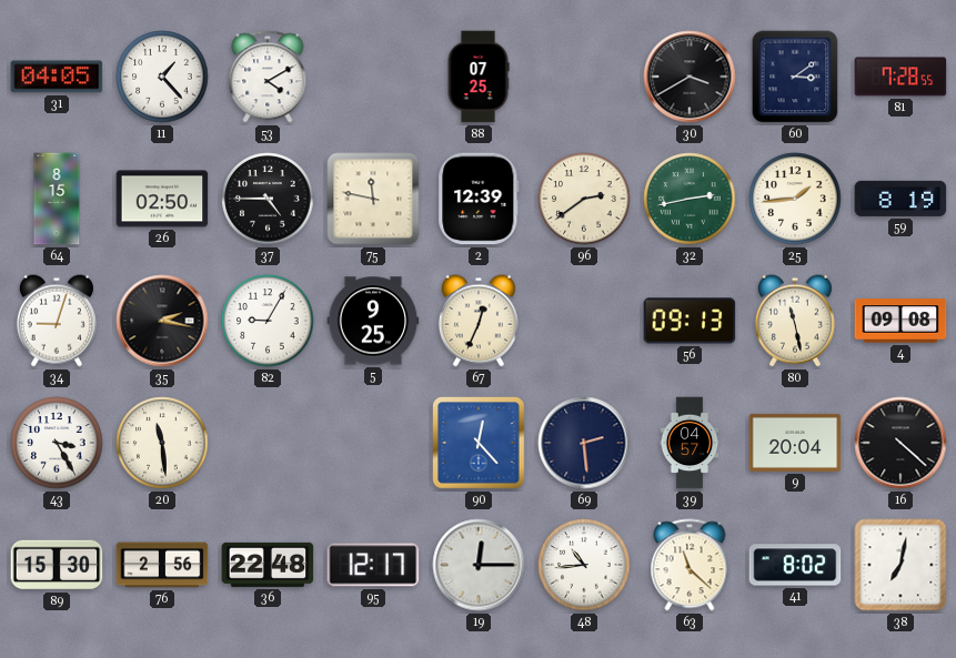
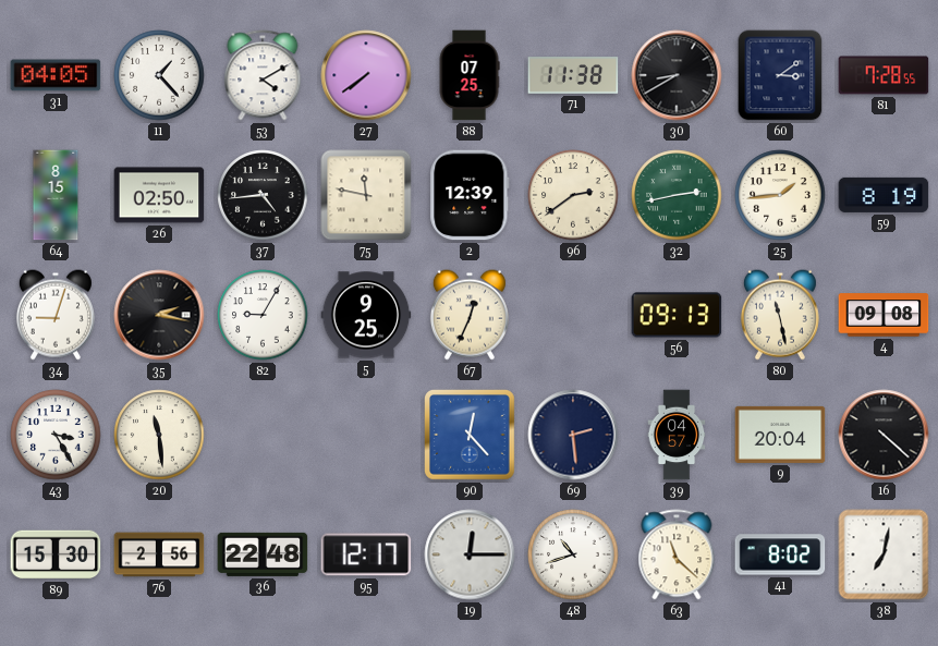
27: none -> 7:39 (366, 75)
71: none -> 11:38 (573, 76)
30: 3:40 -> 8:40 (677, 75)
37: 4:45 -> 4:44 (263, 195)
48: 10:44 -> 10:42 (573, 554)
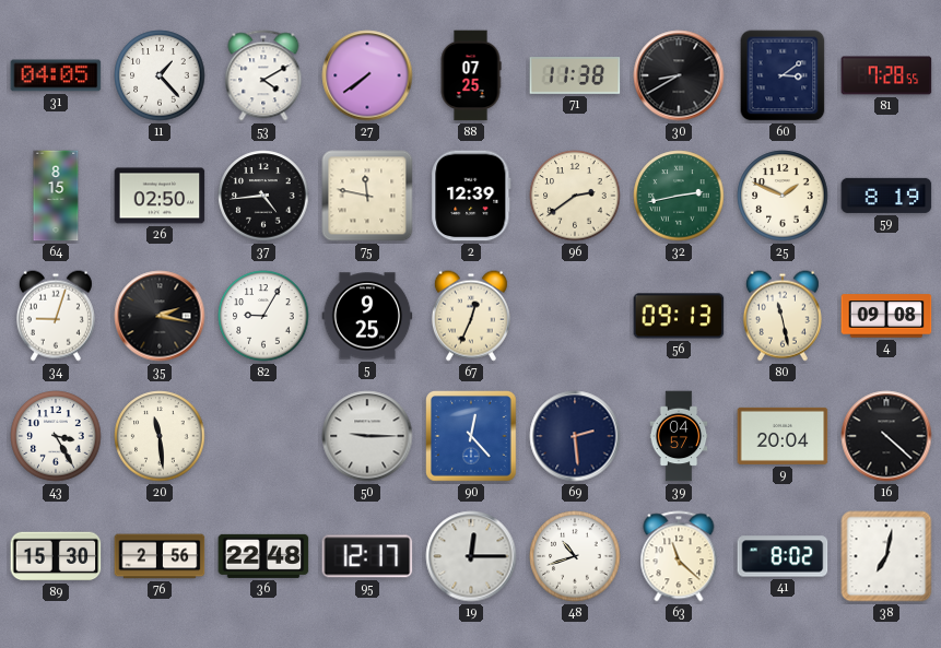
25: 1:44 -> 1:49 (783, 196)
50: none -> 9:15 (367, 436)
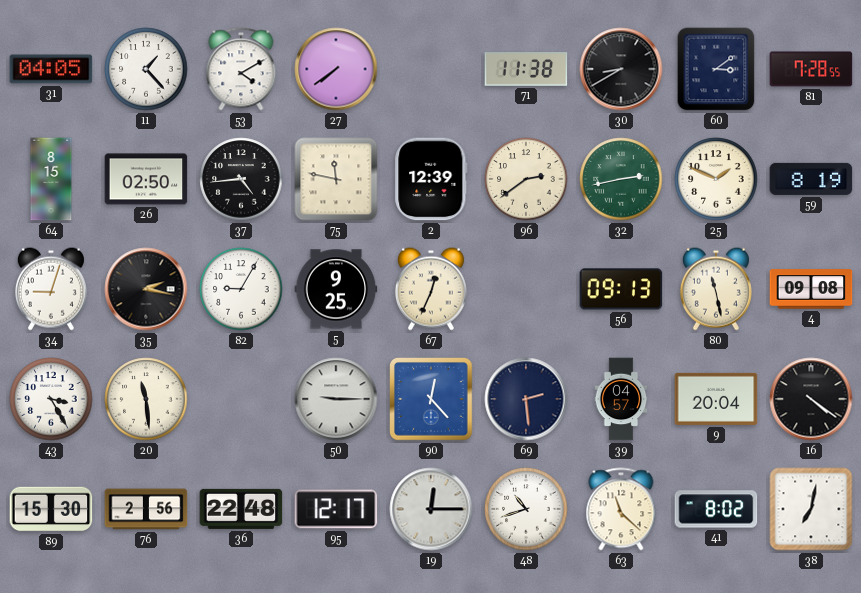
88: 07:25 -> none (471, 75)
16: 4:22 -> 4:21 (811, 399)
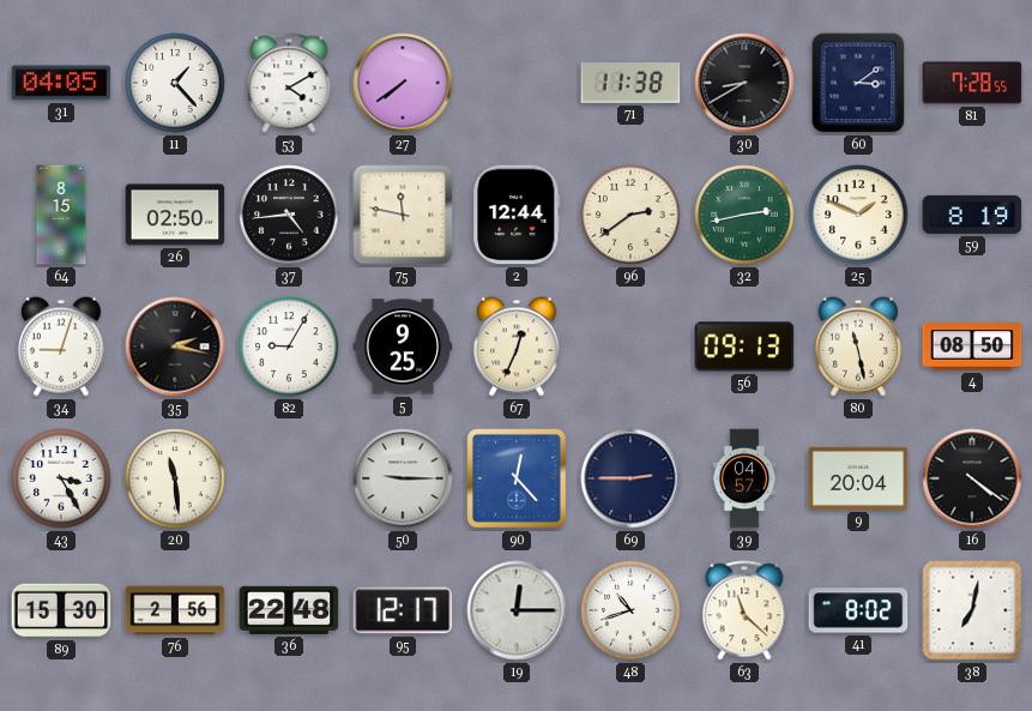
2: 12:39 -> 12:44 (517, 215)
4: 09:08 -> 08:50 (972, 347)
69: 2:29 -> 2:45 (630, 478)
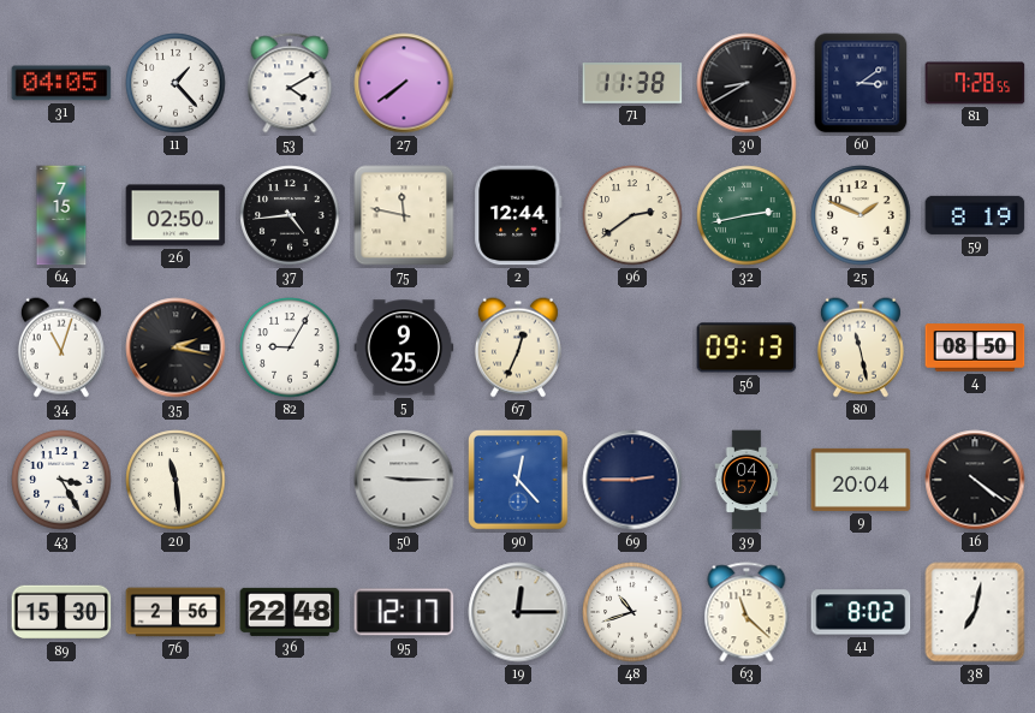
64: 8:15 -> 7:15 (61, 215)
34: 9:03 -> 11:03 (61, 347)
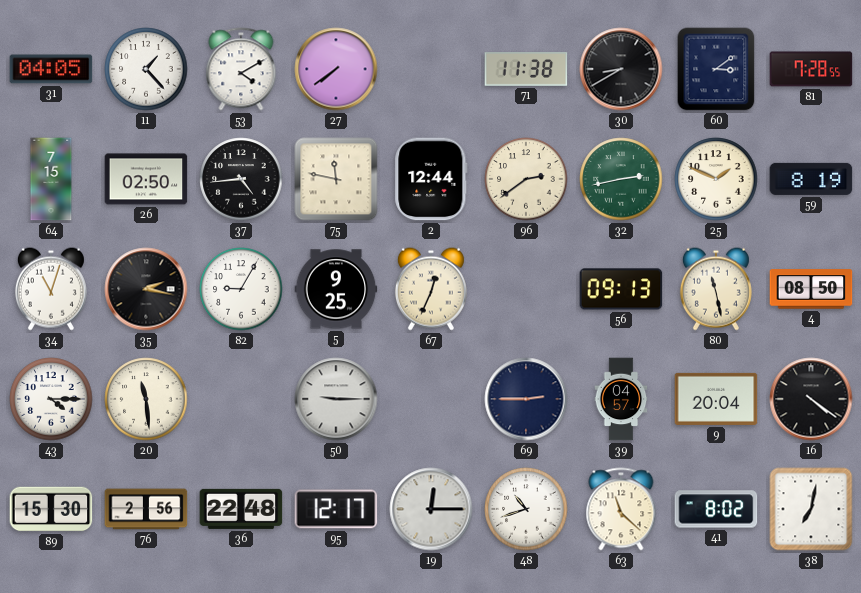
43: 3:25 -> 4:15 (51, 399)
90: 12:23 -> none (519, 481)
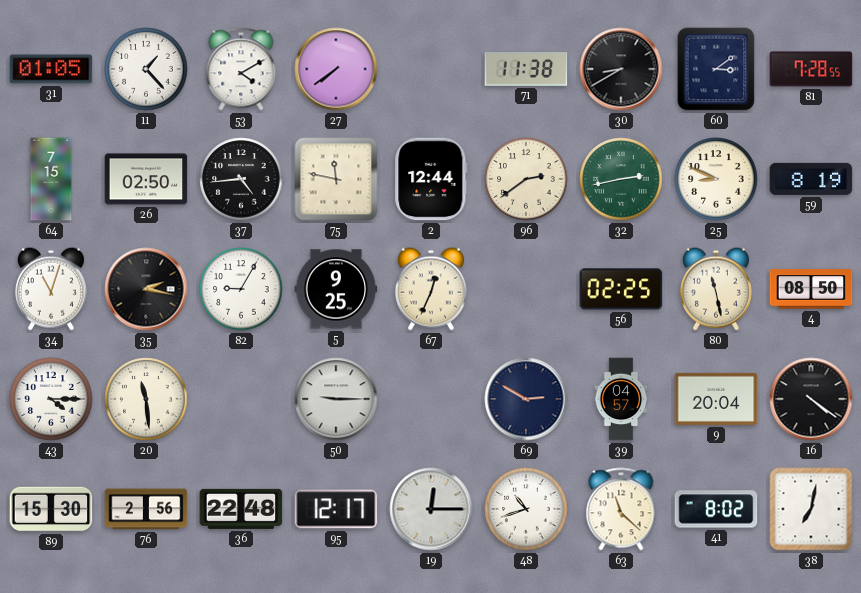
31: 04:05 -> 01:05 (51, 69)
25: 1:49 -> 8:49 (716, 179)
56: 09:13 -> 02:25 (621, 289)
69: 2:45 -> 2:50 (526, 399)
